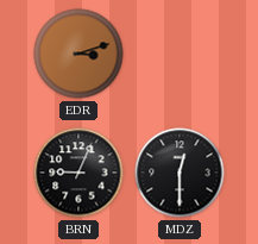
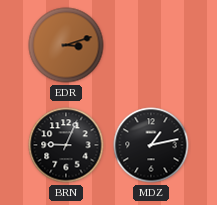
MDZ: 12:30 -> 1:13 (151, 145)
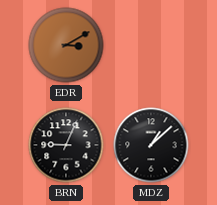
EDR: 3:12 -> 3:10 (66, 45)
MDZ: 1:13 -> 1:08 (151, 145)
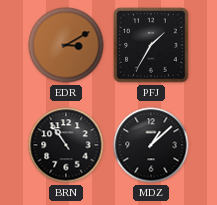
PFJ: none -> 1:35 (151, 45)
BRN: 9:04 -> 10:54 (66, 145)
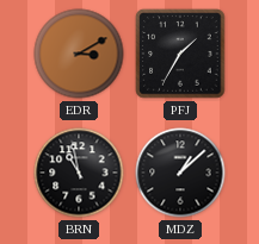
BRN: 10:54 -> 10:58 (79, 173)
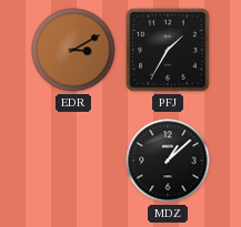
BRN: 10:58 -> none (79, 173)
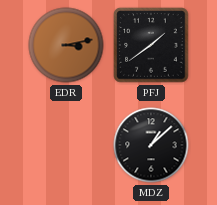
EDR: 3:10 -> 3:13 (66, 45)
PFJ: 1:35 -> 1:39 (151, 45)
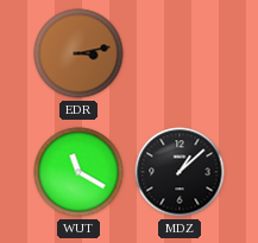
PFJ: 1:39 -> none (151, 45)
WUT: none -> 11:20 (78, 172)
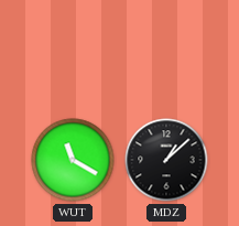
EDR: 3:13 -> none (78, 53)
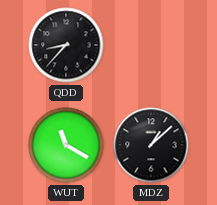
QDD: none -> 8:37 (66, 45)
